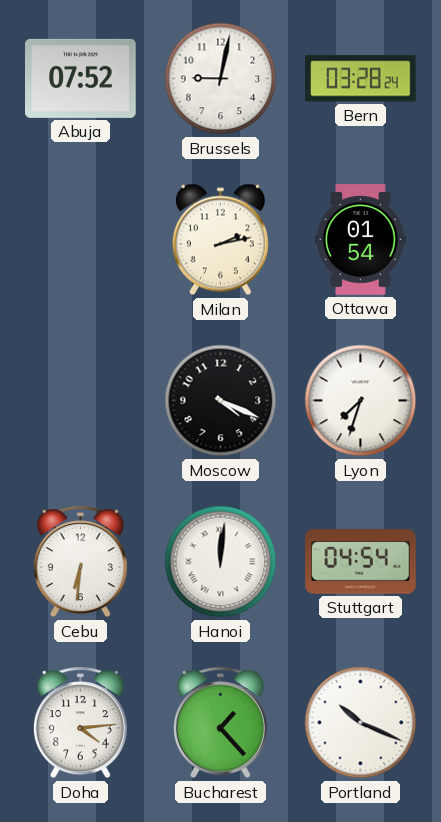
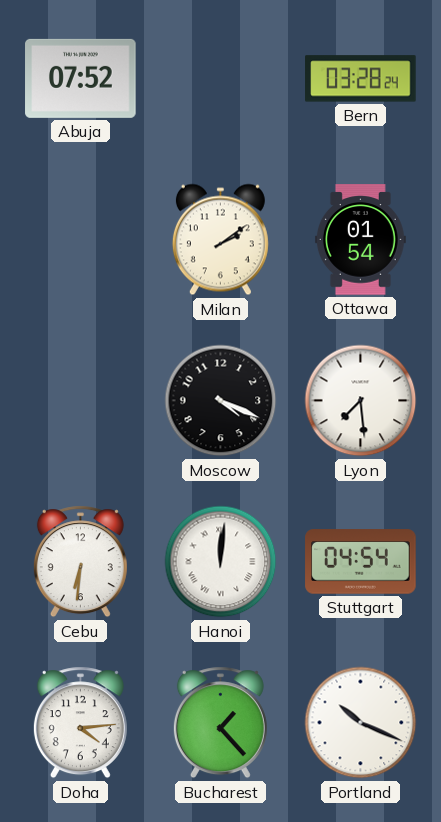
Brussels: 9:02 -> none (221, 79)
Milan: 2:13 -> 2:09 (220, 240)
Lyon: 7:33 -> 7:29 (361, 401)
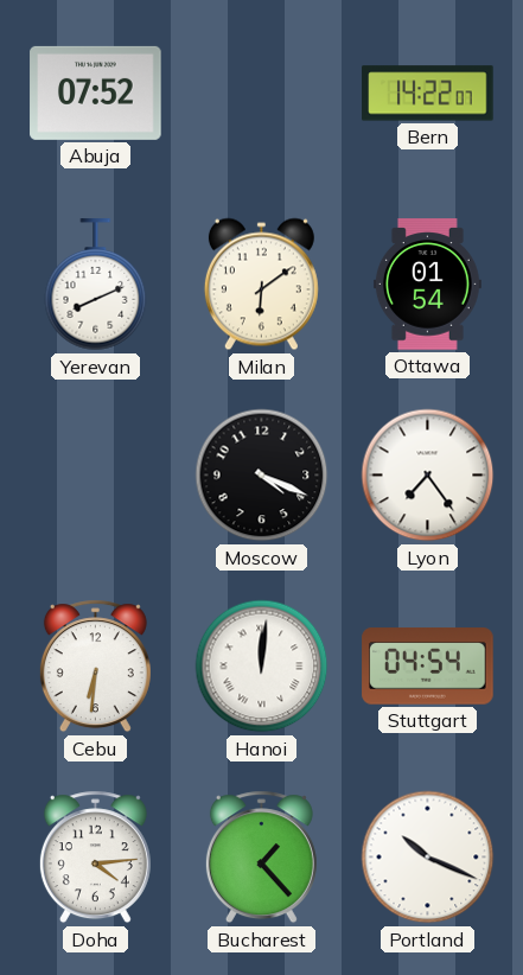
Bern: 03:28 -> 14:22 (428, 94)
Yerevan: none -> 8:11 (96, 285)
Milan: 2:09 -> 6:09 (261, 285)
Lyon: 7:29 -> 7:24 (428, 476)
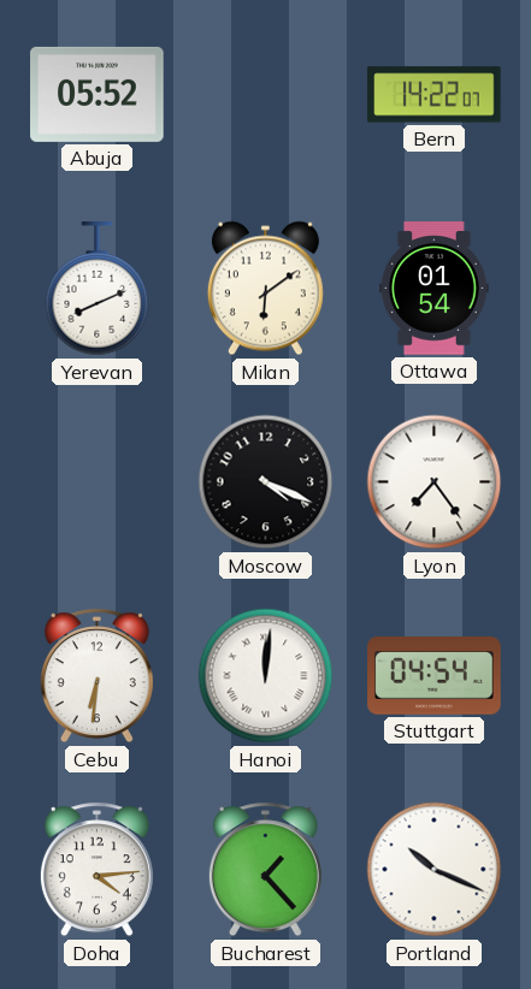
Abuja: 07:52 -> 05:52 (98, 94)
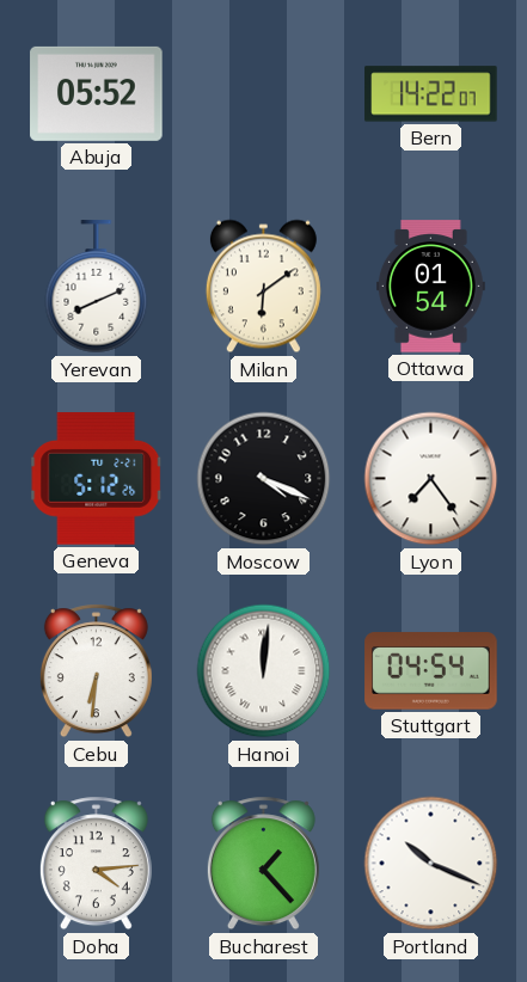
Geneva: none -> 5:12 (97, 479)
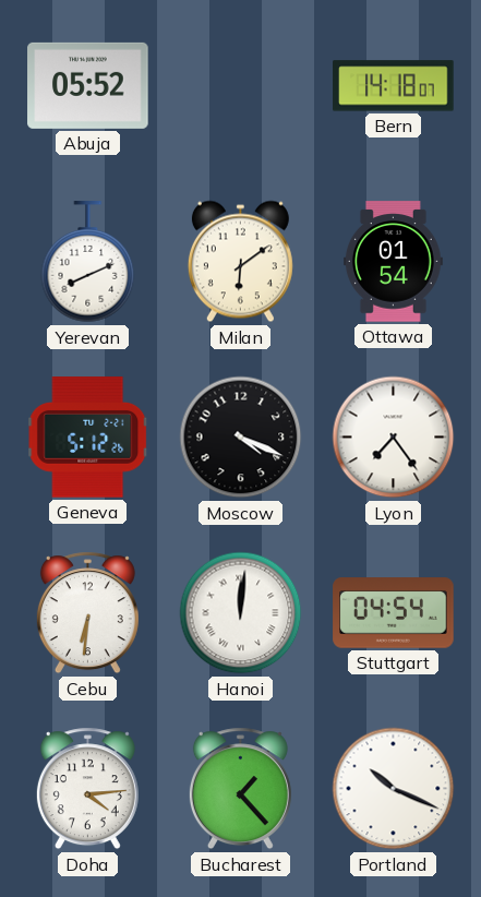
Bern: 14:22 -> 14:18 (394, 86)
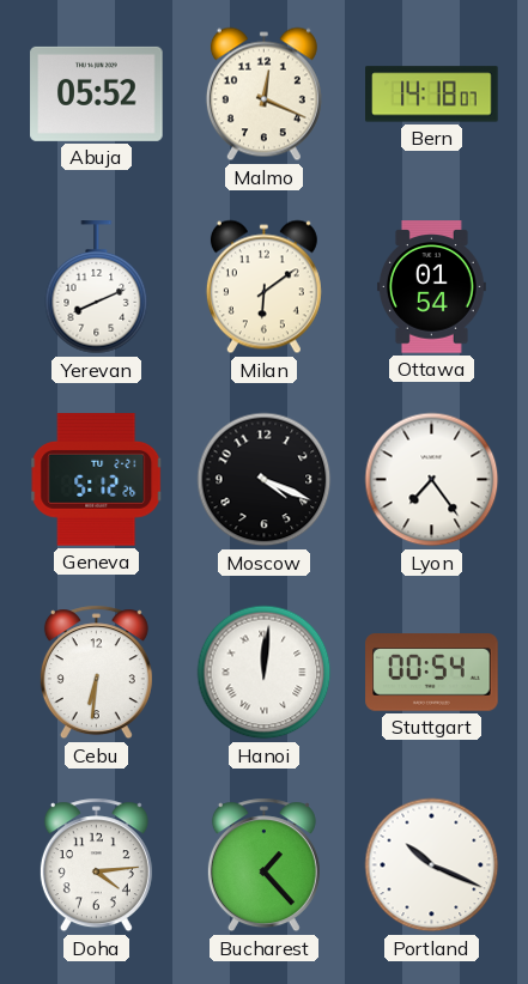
Malmo: none -> 12:19 (263, 95)
Stuttgart: 04:54 -> 00:54 (432, 673)
